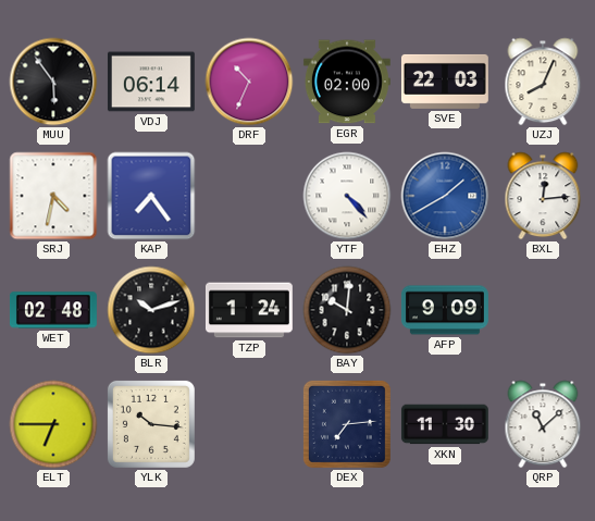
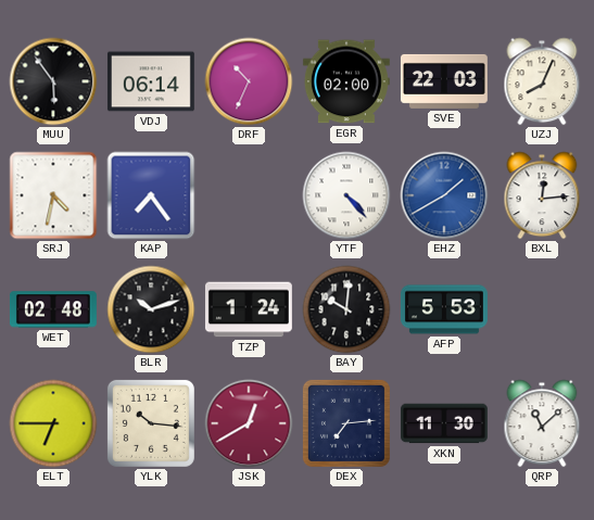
AFP: 9:09 -> 5:53 (444, 309)
JSK: none -> 12:40 (249, 423)
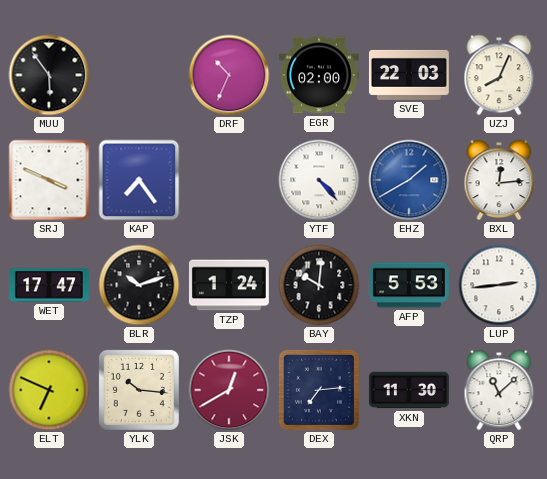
VDJ: 06:14 -> none (151, 81)
SRJ: 4:32 -> 3:49 (49, 180)
WET: 02:48 -> 17:47 (49, 285)
LUP: none -> 2:44 (499, 285)
ELT: 6:45 -> 6:49 (49, 390)
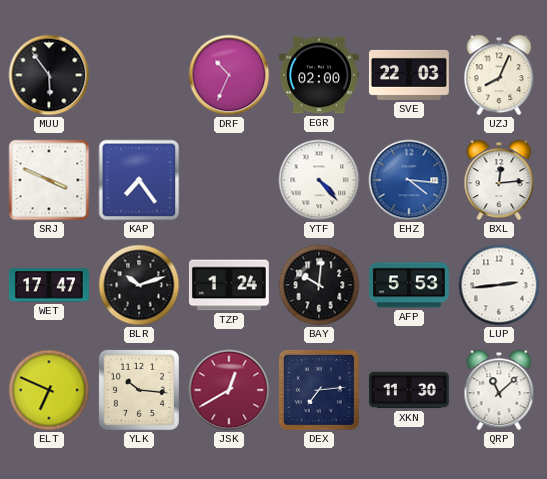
EHZ: 1:40 -> 4:16 (409, 180)
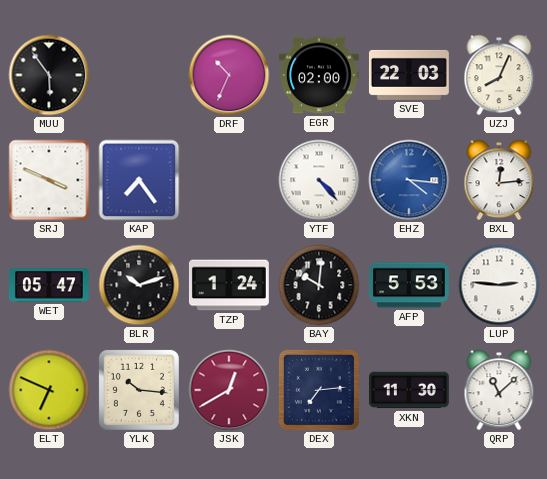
WET: 17:47 -> 05:47 (49, 285)
LUP: 2:44 -> 2:46 (499, 285)
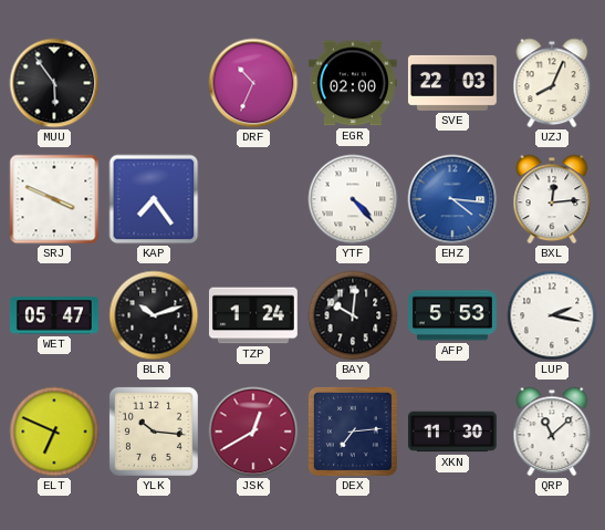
LUP: 2:46 -> 2:17 (552, 315)
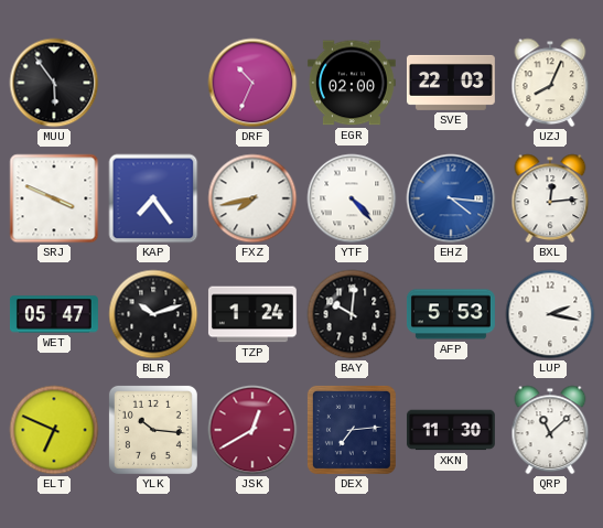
FXZ: none -> 7:43 (252, 198)
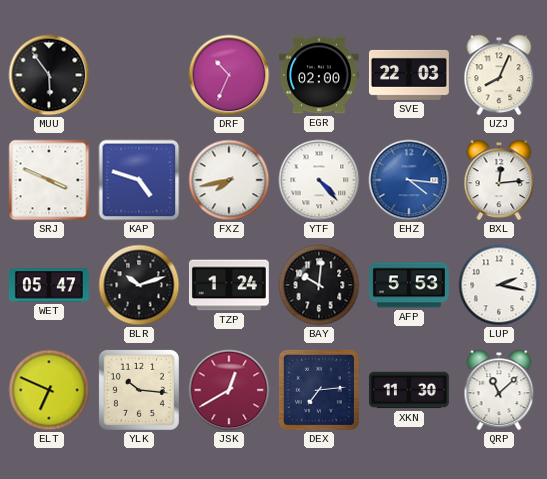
KAP: 7:24 -> 4:48 (139, 180)
